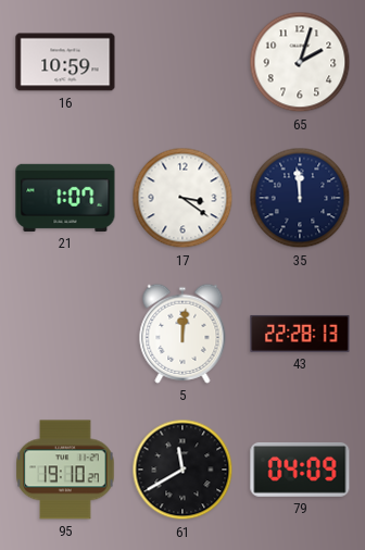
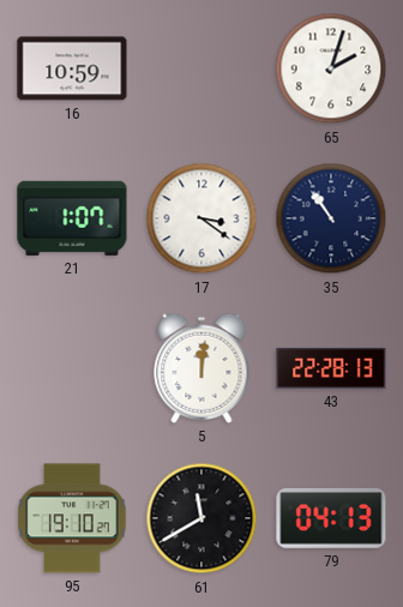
35: 11:59 -> 10:54 (331, 218)
79: 04:09 -> 04:13 (331, 518)
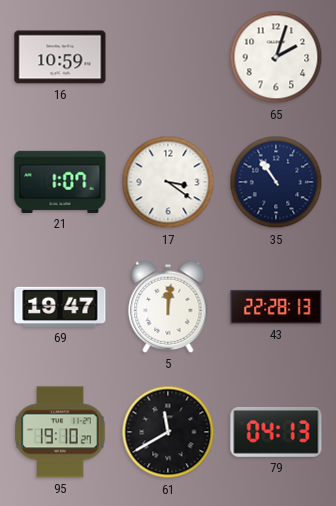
69: none -> 19:47 (60, 307)
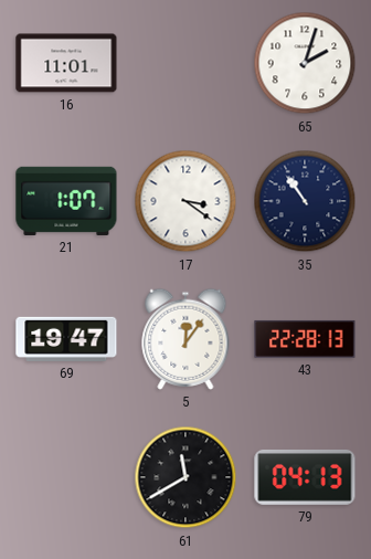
16: 10:59 -> 11:01 (66, 63)
5: 12:01 -> 12:06 (185, 339)
95: 19:10 -> none (60, 432)
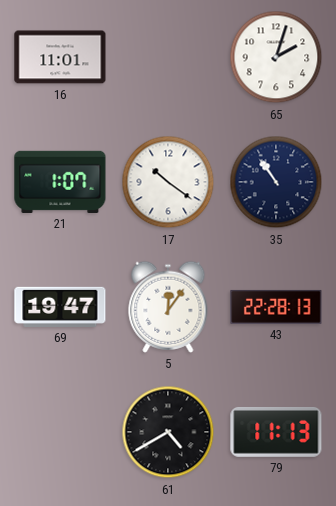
17: 3:21 -> 10:21 (168, 182)
61: 11:40 -> 4:40 (168, 432)
79: 04:13 -> 11:13 (276, 432)
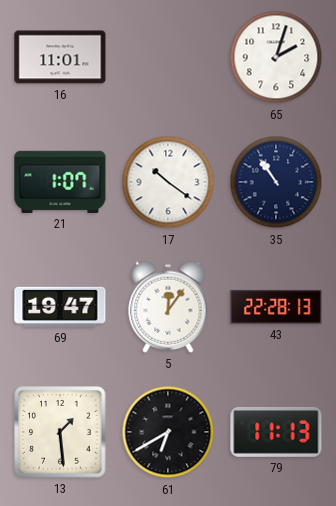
13: none -> 1:29 (60, 432)
61: 4:40 -> 6:40 (168, 432)
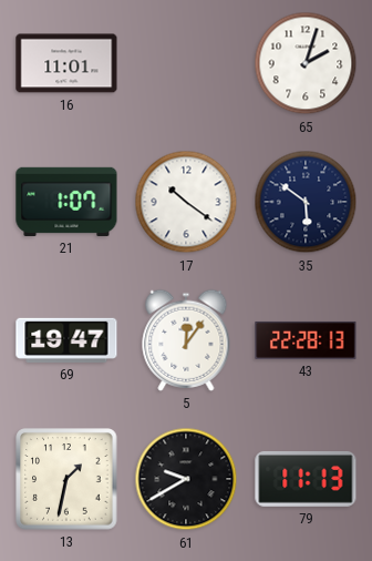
35: 10:54 -> 5:51 (306, 202)
13: 1:29 -> 1:32 (66, 479)
61: 6:40 -> 9:40 (186, 479)
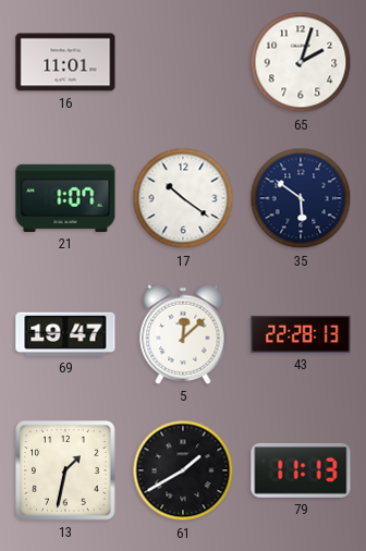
5: 12:06 -> 12:08 (183, 334)
61: 9:40 -> 1:40 (183, 470)
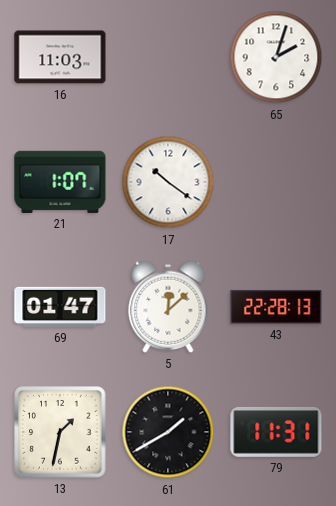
16: 11:01 -> 11:03 (60, 57)
35: 5:51 -> none (301, 198)
69: 19:47 -> 01:47 (60, 307)
79: 11:13 -> 11:31 (276, 432)
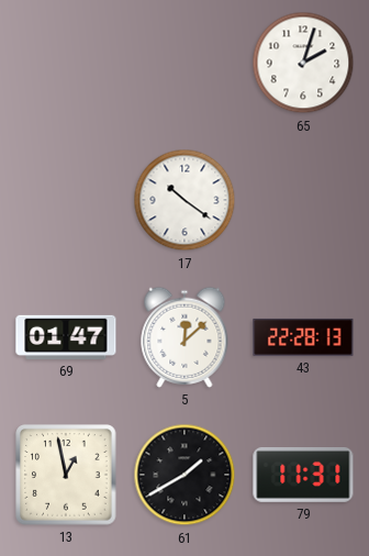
16: 11:03 -> none (60, 57)
21: 1:07 -> none (60, 182)
13: 1:32 -> 12:58 (66, 475)
